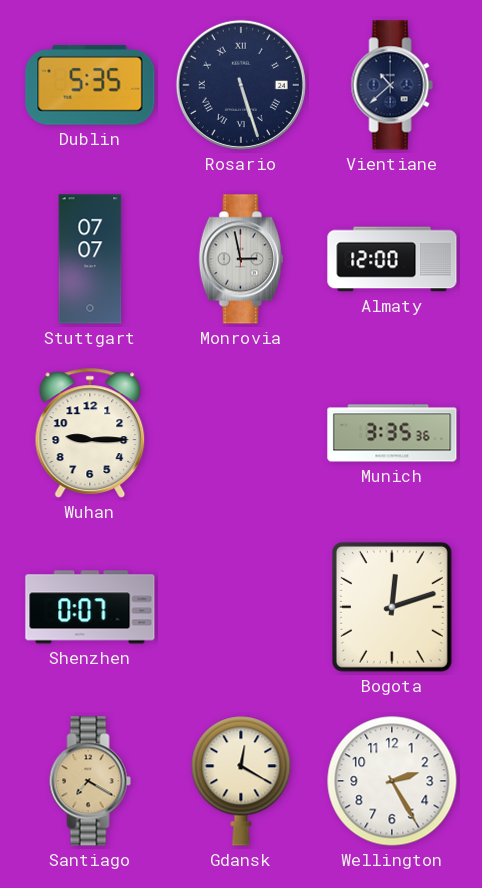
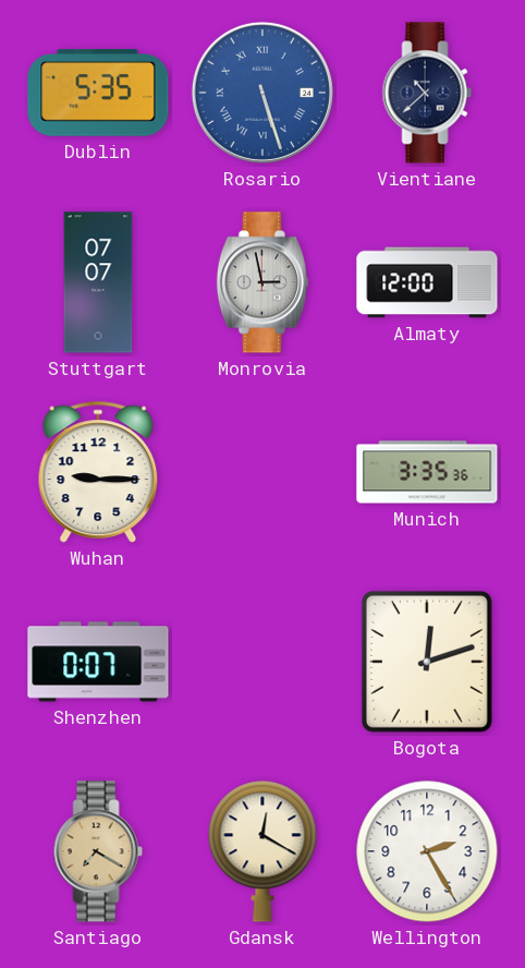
Rosario dial: navy -> blue (262, 93)
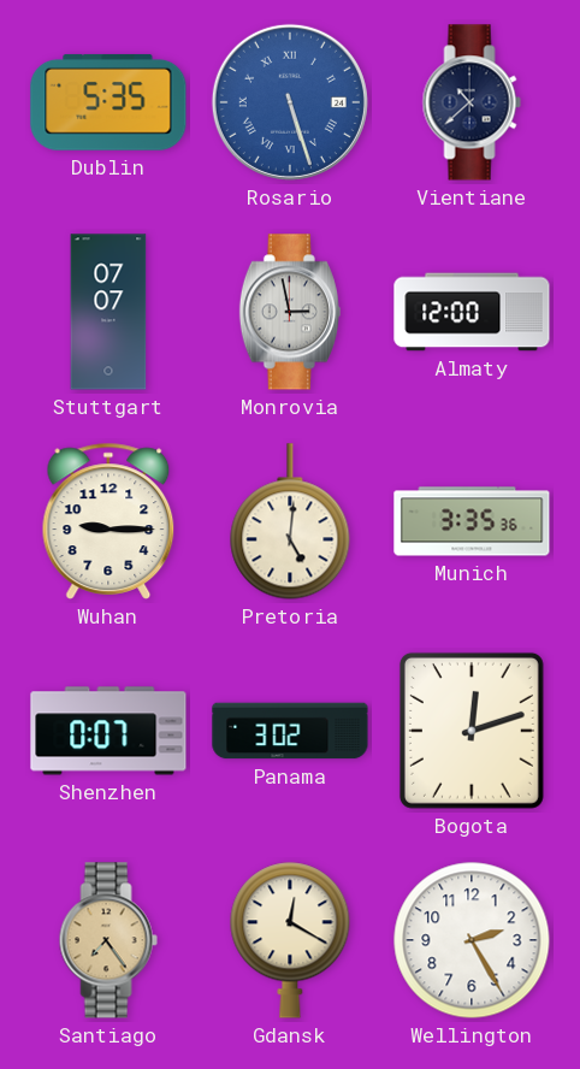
Pretoria: none -> 5:01 (290, 521)
Panama: none -> 3:02 (290, 731)
Santiago: 7:20 -> 7:24 (108, 940)
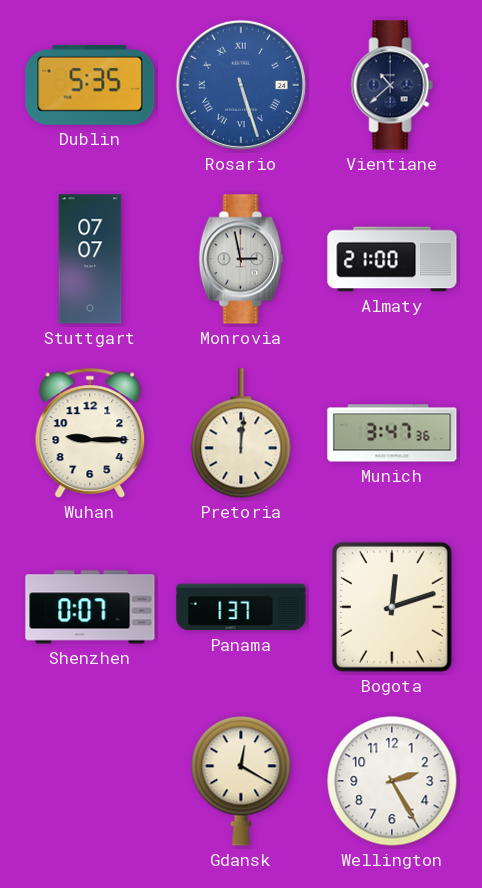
Almaty: 12:00 -> 21:00 (392, 259)
Pretoria: 5:01 -> 12:01 (241, 433)
Munich: 3:35 -> 3:47 (392, 433)
Panama: 3:02 -> 1:37 (241, 607)
Santiago: 7:24 -> none (108, 940)
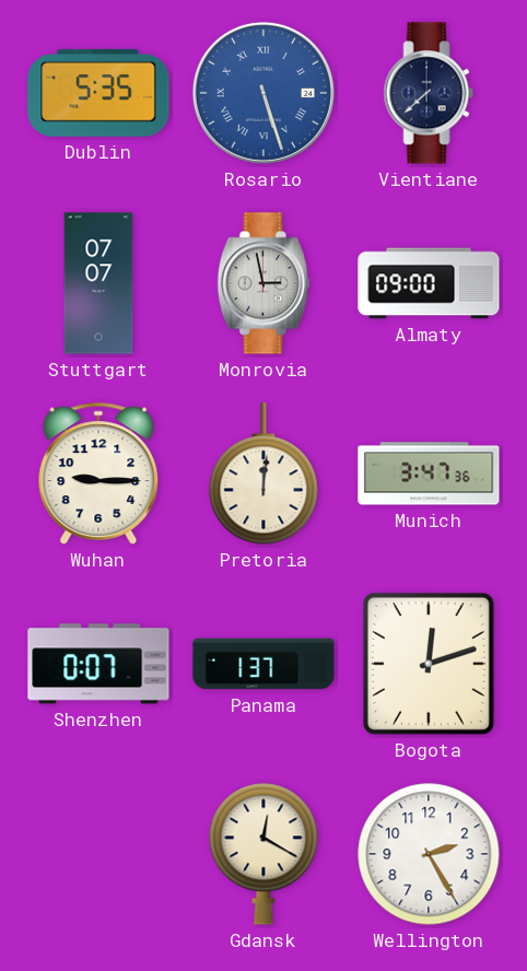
Vientiane: 10:38 -> 7:38 (429, 93)
Almaty: 21:00 -> 09:00 (429, 283)
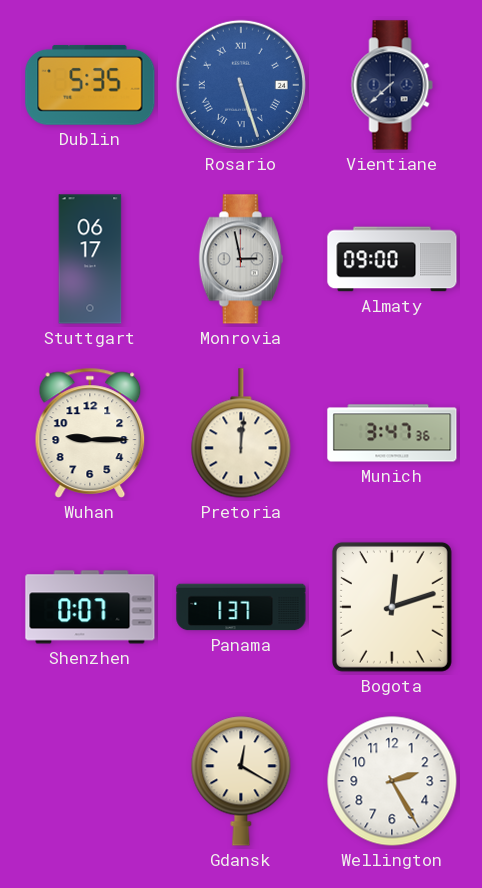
Stuttgart: 07:07 -> 06:17 (90, 259)
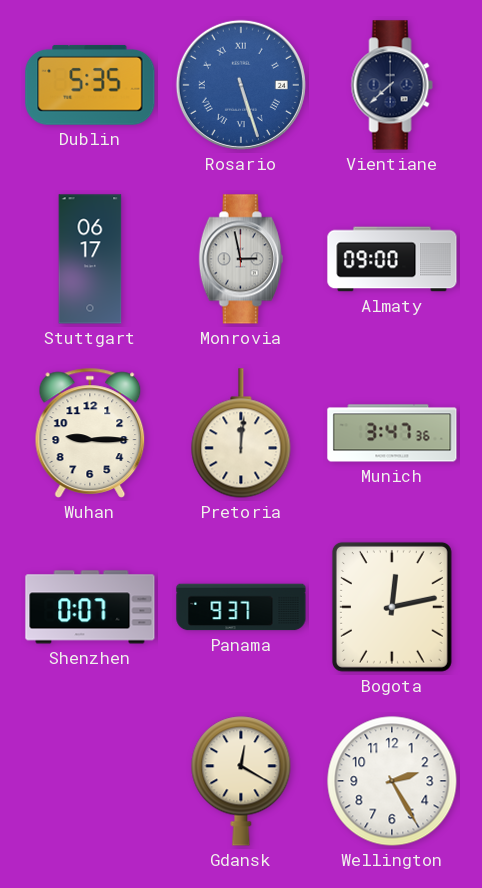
Panama: 1:37 -> 9:37 (241, 607)
Bogota: 12:12 -> 12:13 (392, 607)
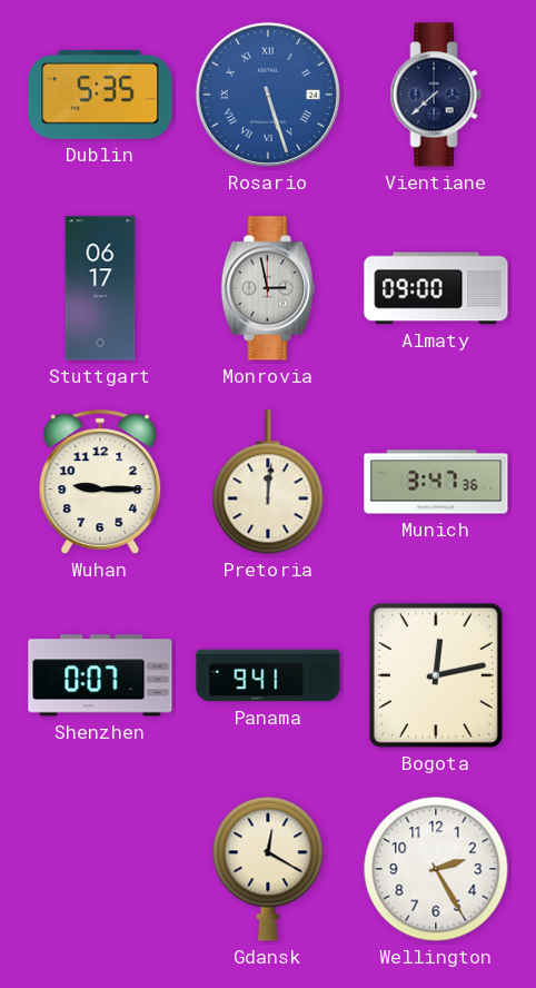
Panama: 9:37 -> 9:41 (268, 675)
